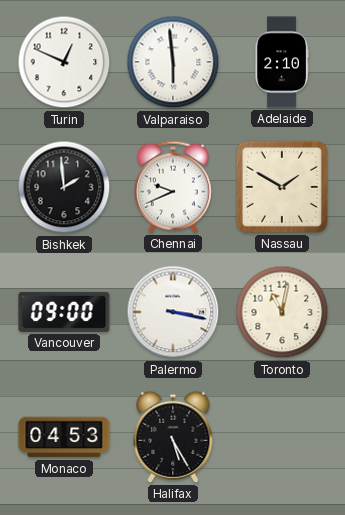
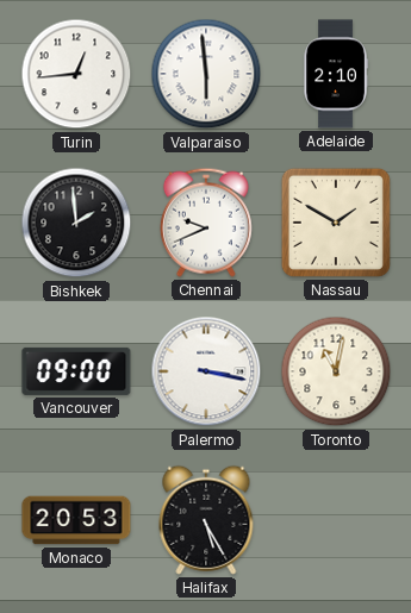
Turin: 12:49 -> 12:44 (76, 74)
Monaco: 04:53 -> 20:53 (76, 520)
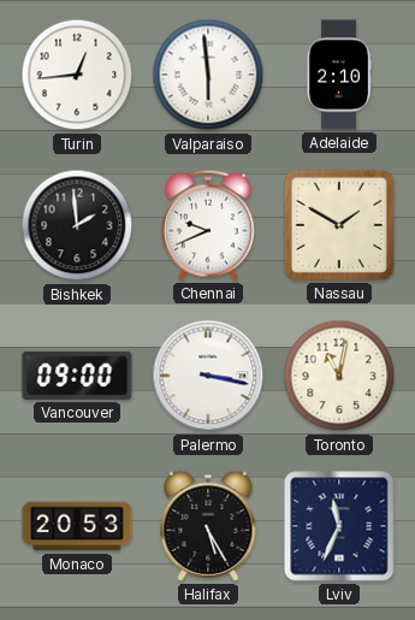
Lviv: none -> 11:34 (339, 526)
